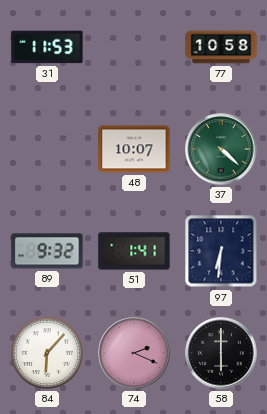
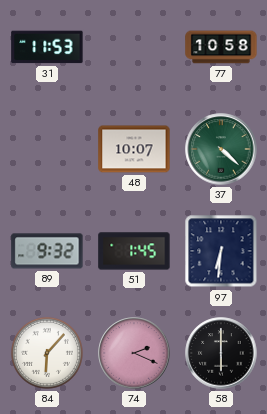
51: 1:41 -> 1:45 (134, 251)
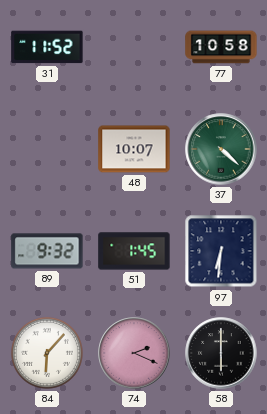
31: 11:53 -> 11:52 (47, 47)
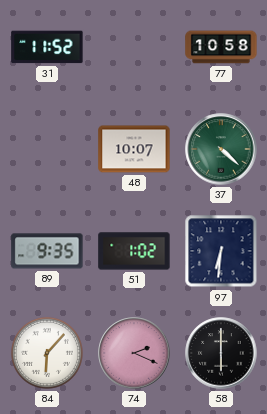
89: 9:32 -> 9:35 (47, 251)
51: 1:45 -> 1:02 (134, 251)
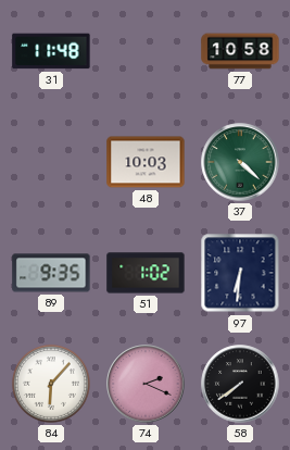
31: 11:52 -> 11:48 (51, 51)
48: 10:07 -> 10:03 (146, 162)
58: 6:00 -> 7:39 (240, 384)
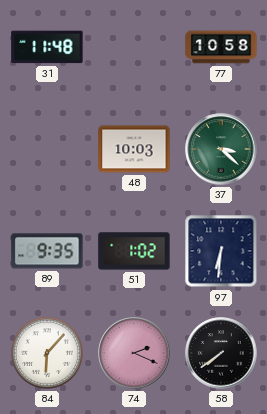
37: 4:22 -> 3:22 (221, 149)
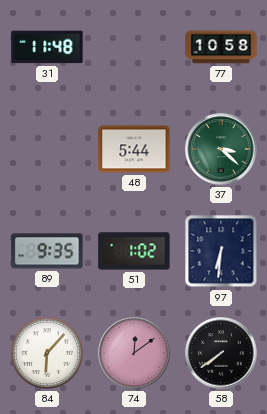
48: 10:03 -> 5:44 (134, 149)
74: 2:19 -> 12:09 (134, 353)
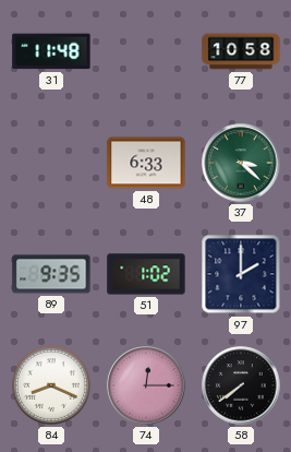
48: 5:44 -> 6:33 (146, 163)
97: 6:31 -> 2:00 (241, 274)
84: 6:07 -> 8:19 (51, 385)
74: 12:09 -> 12:15 (146, 385)
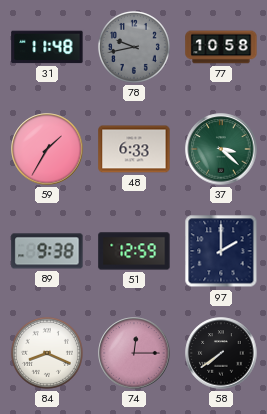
78: none -> 9:43 (134, 47)
59: none -> 1:35 (47, 149)
89: 9:35 -> 9:38 (47, 251)
51: 1:02 -> 12:59 (134, 251)
